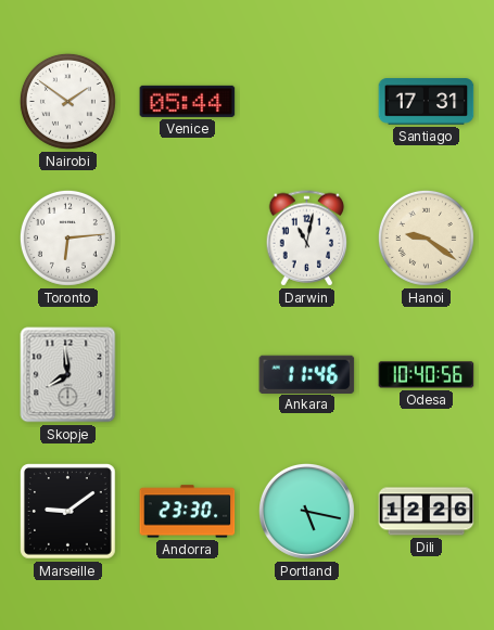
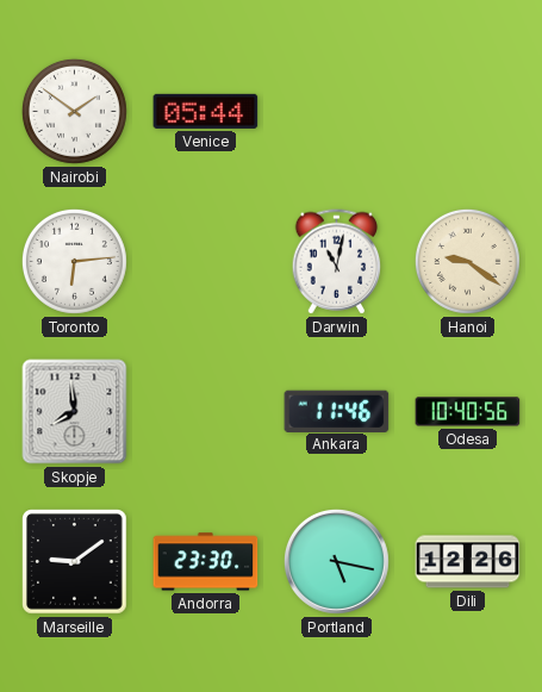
Santiago: 17:31 -> none (427, 102)
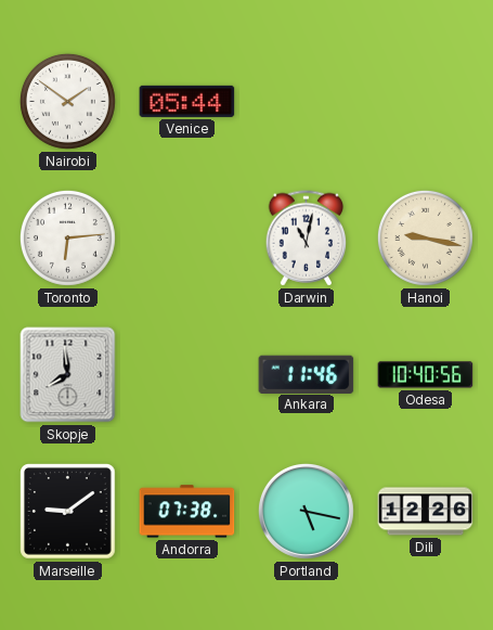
Hanoi: 9:21 -> 9:17 (425, 237)
Andorra: 23:30 -> 07:38 (187, 512)
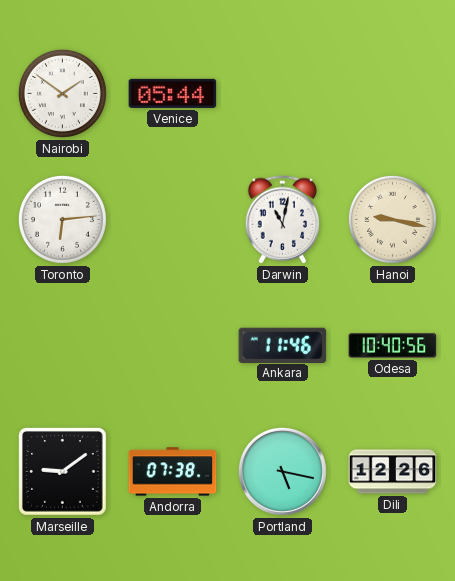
Skopje: 7:59 -> none (68, 375)
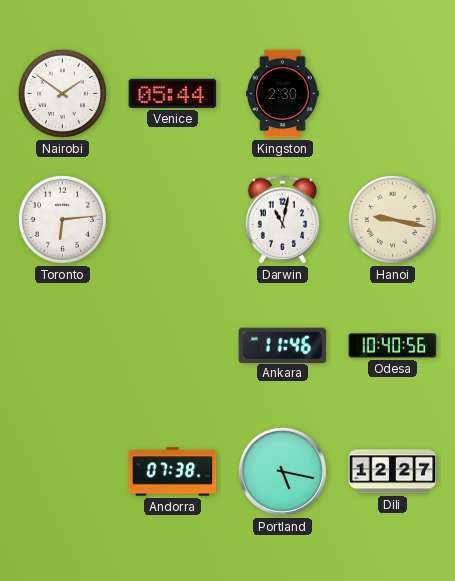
Kingston: none -> 2:30 (283, 94)
Marseille: 9:09 -> none (63, 472)
Dili: 12:26 -> 12:27 (393, 472)
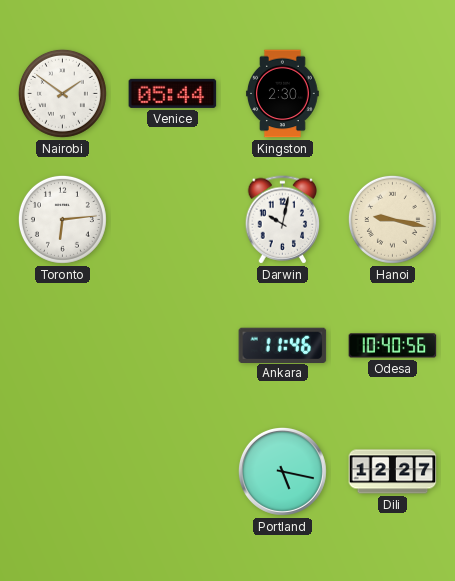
Darwin: 11:02 -> 10:02 (283, 220)
Andorra: 07:38 -> none (173, 472)
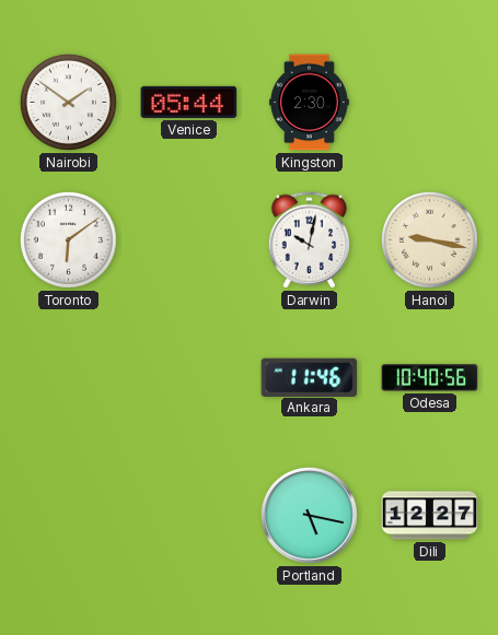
Toronto: 6:14 -> 6:09 (68, 239)
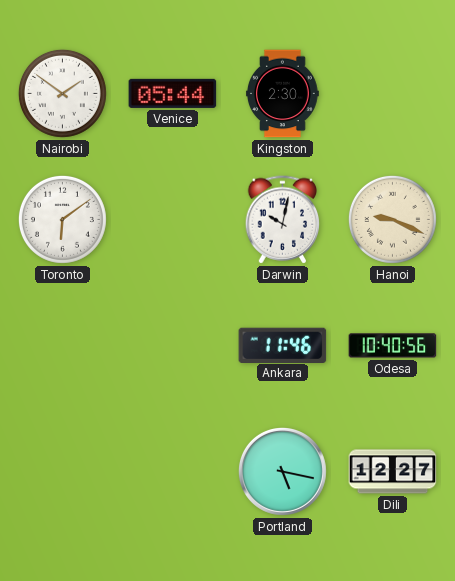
Hanoi: 9:17 -> 9:19 (392, 219)
